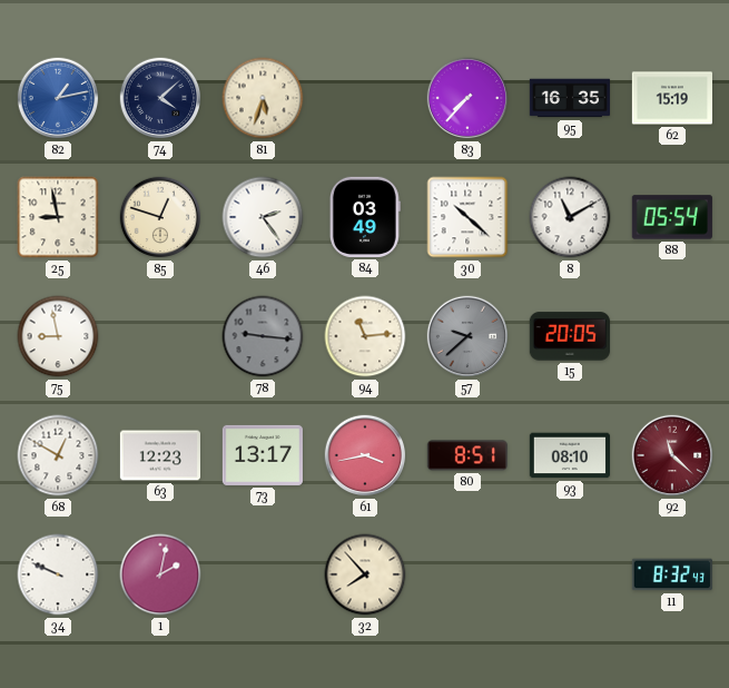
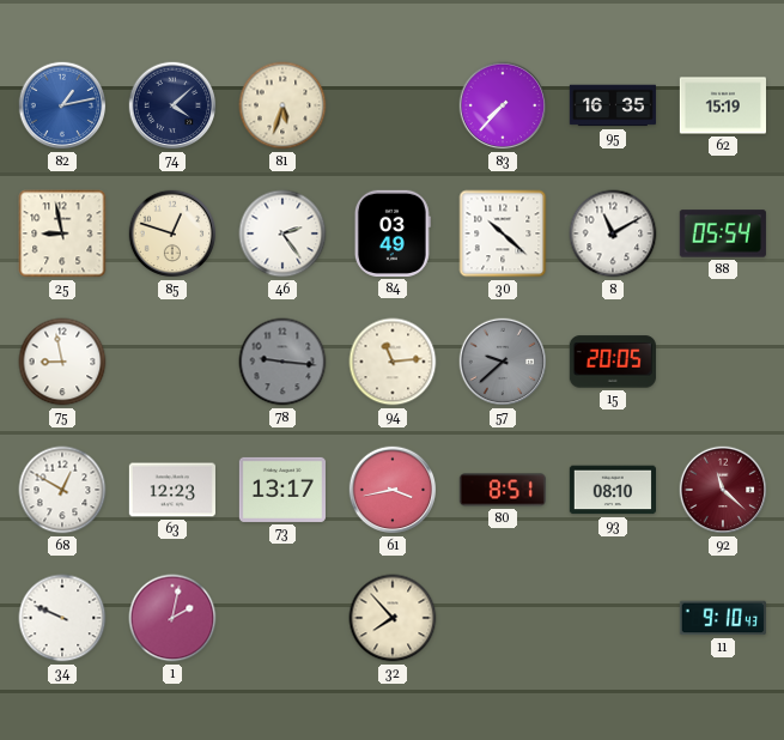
11: 8:32 -> 9:10 (723, 618)
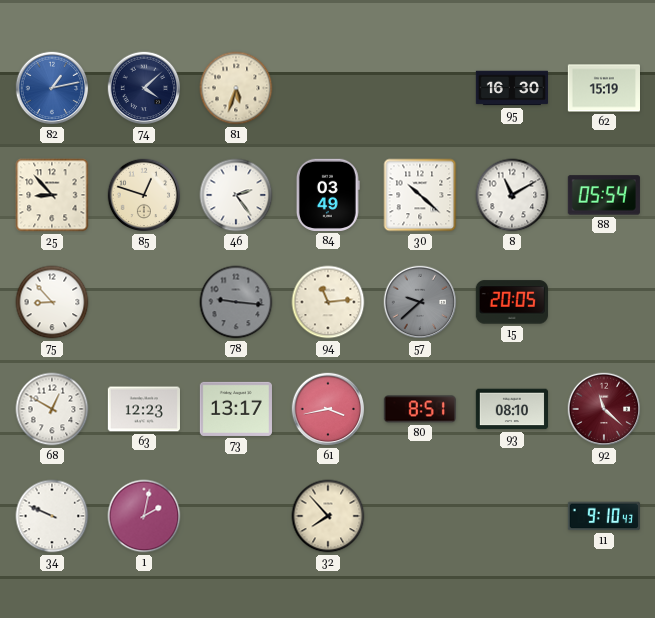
83: 7:37 -> none (503, 105)
95: 16:35 -> 16:30 (511, 88)
25: 8:58 -> 8:53 (52, 195)
75: 8:58 -> 8:53 (52, 302)
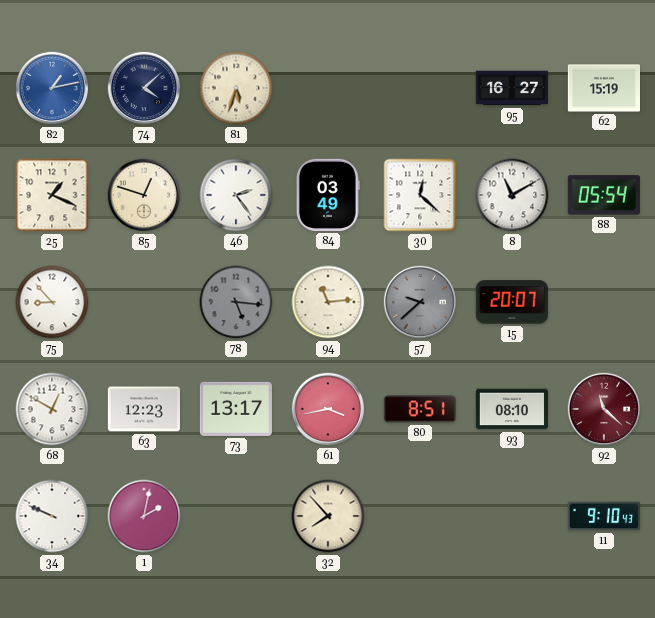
95: 16:30 -> 16:27 (511, 88)
25: 8:53 -> 1:19 (52, 195)
30: 10:22 -> 12:22 (420, 195)
78: 9:16 -> 5:16 (236, 302)
15: 20:05 -> 20:07 (512, 302)
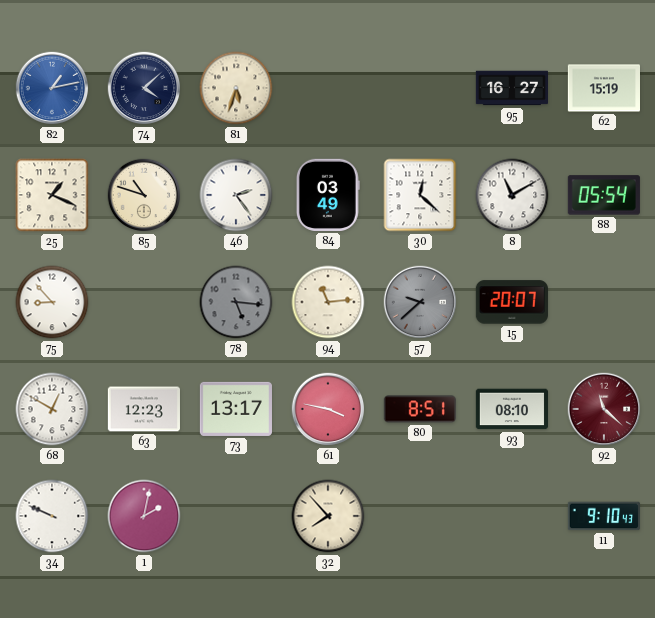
85: 12:48 -> 10:48 (144, 195)
61: 3:43 -> 3:47 (328, 409)
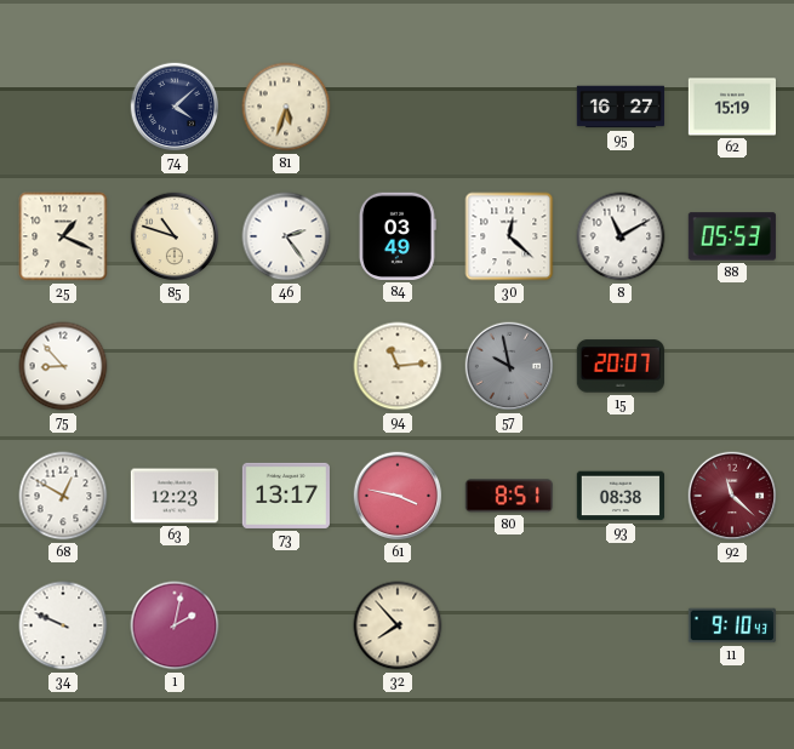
82: 1:13 -> none (52, 88)
88: 05:54 -> 05:53 (732, 236)
78: 5:16 -> none (236, 302)
57: 9:38 -> 9:58 (509, 366)
93: 08:10 -> 08:38 (619, 496)
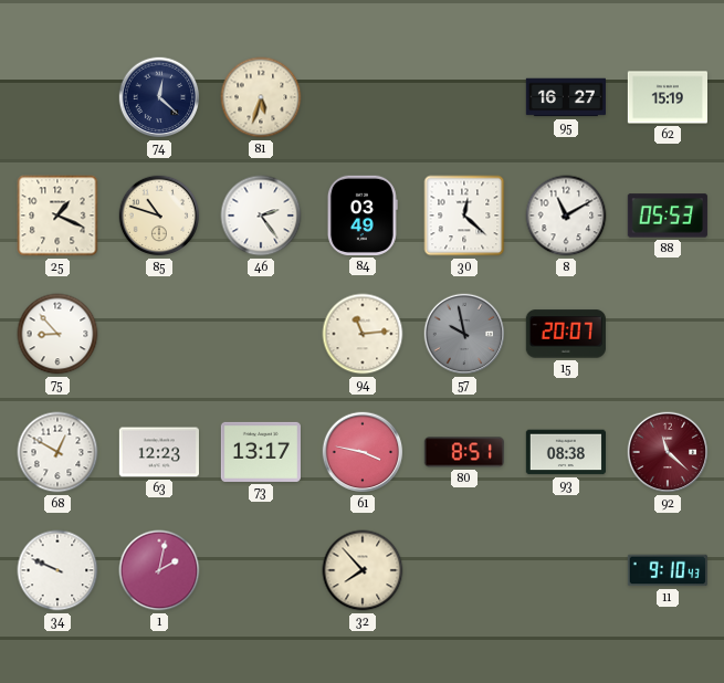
74: 4:08 -> 12:22 (159, 97)
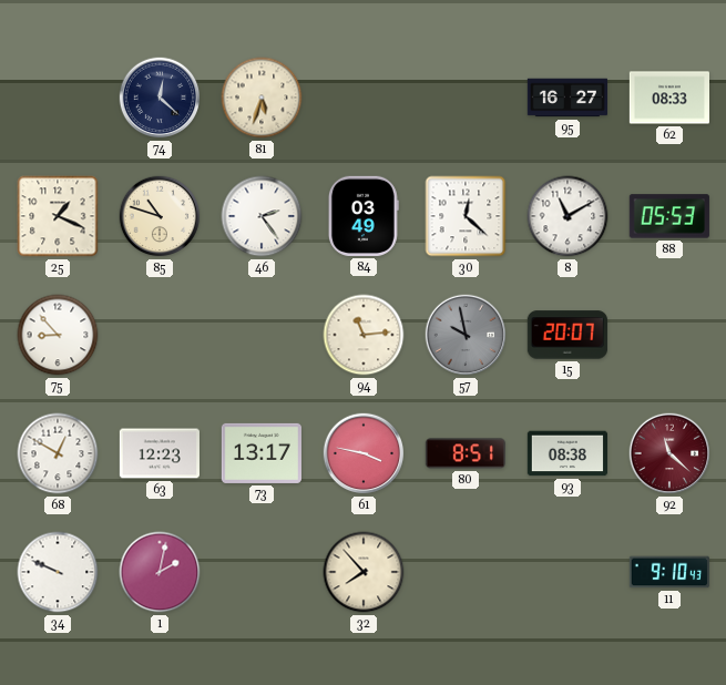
62: 15:19 -> 08:33 (668, 98)
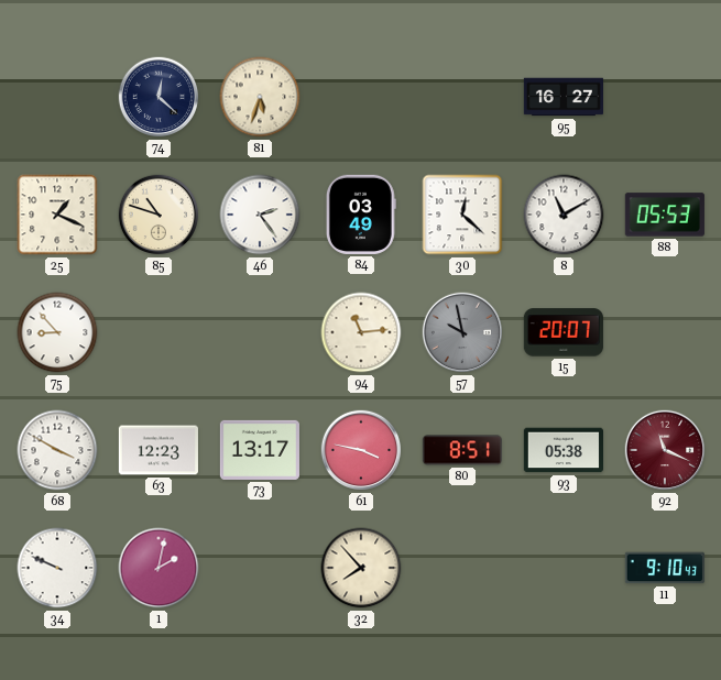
62: 08:33 -> none (668, 98)
68: 12:50 -> 3:50 (57, 450)
93: 08:38 -> 05:38 (562, 450)
92: 11:22 -> 11:19 (665, 450)
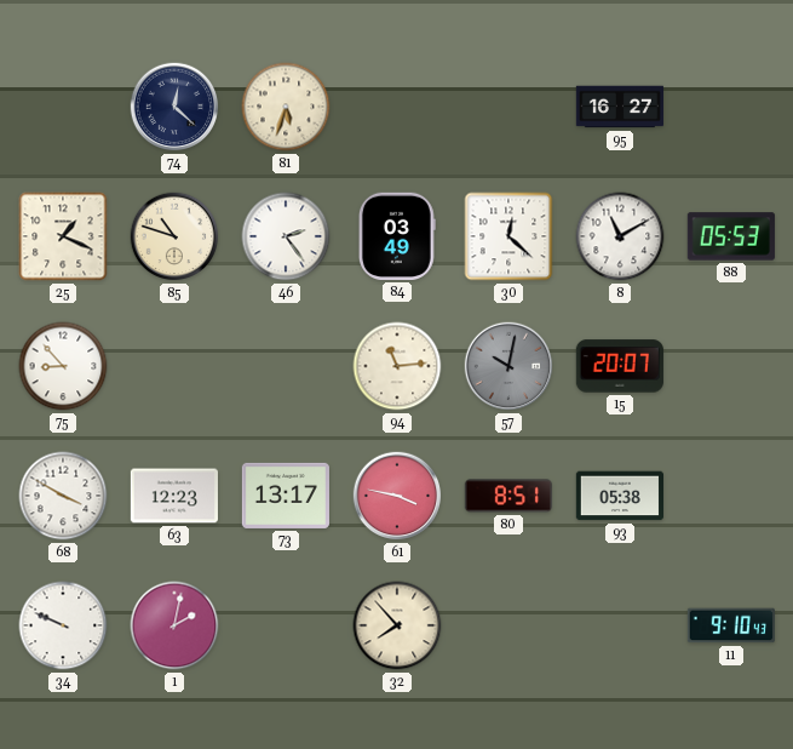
57: 9:58 -> 10:02 (508, 366)
92: 11:19 -> none (665, 450)
